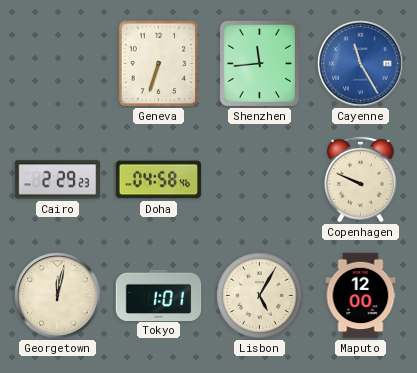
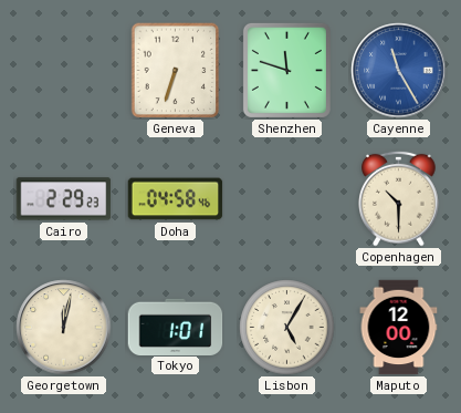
Shenzhen: 11:44 -> 11:48 (286, 70)
Copenhagen: 9:49 -> 10:30 (399, 198)
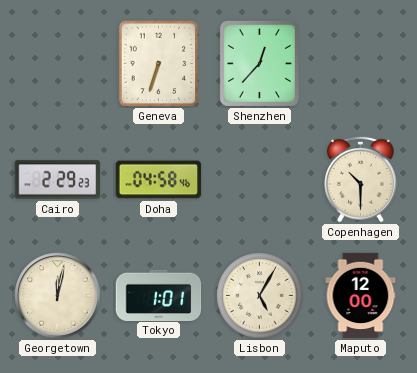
Shenzhen: 11:48 -> 12:37 (259, 63)
Cayenne: 11:25 -> none (399, 71)
